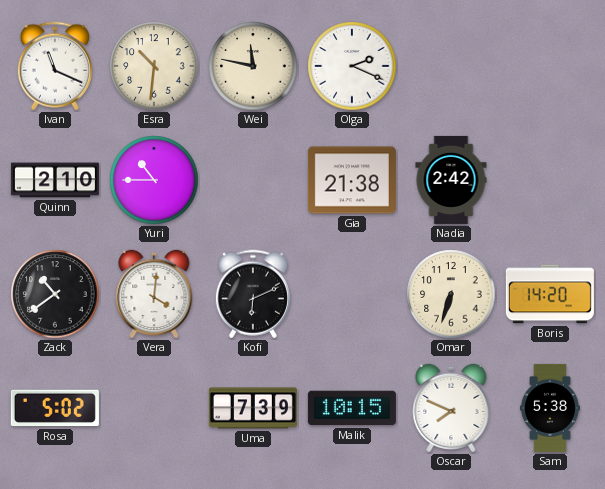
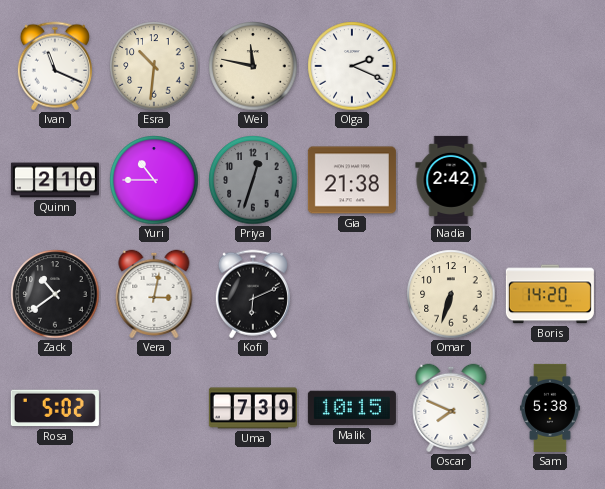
Priya: none -> 12:33 (253, 180)
Vera: 4:01 -> 3:02 (154, 294)
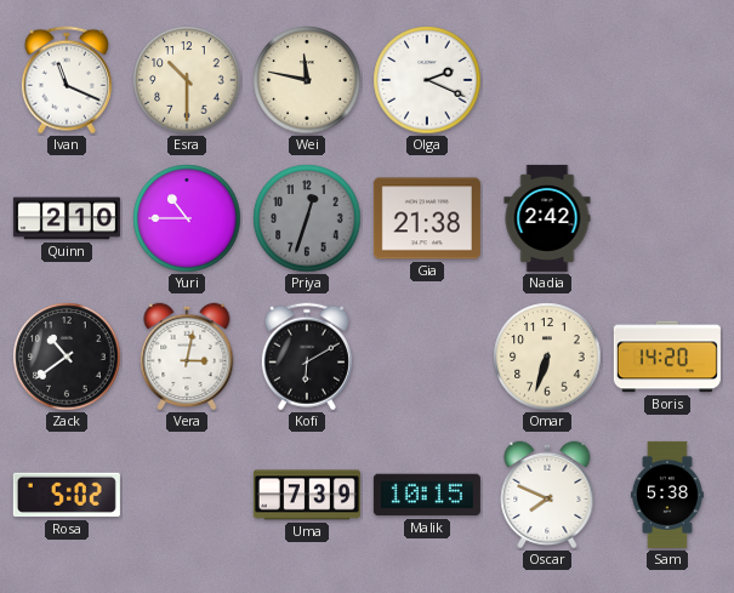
Esra: 10:31 -> 10:30 (187, 80)
Kofi: 6:11 -> 6:10 (307, 357)
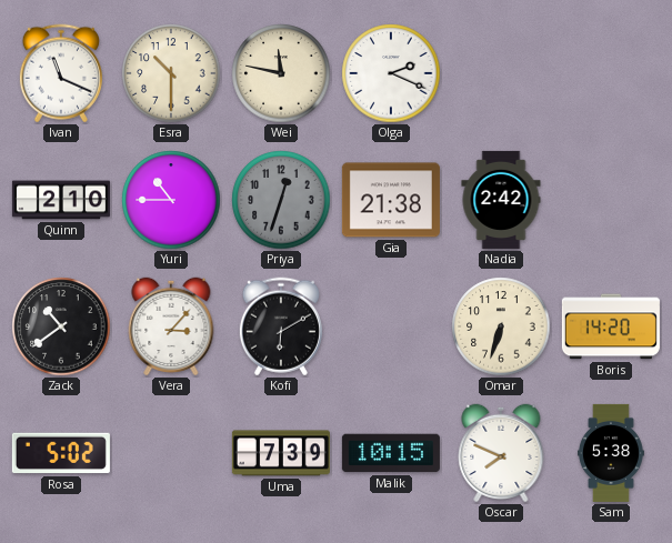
Vera: 3:02 -> 3:07 (171, 326)
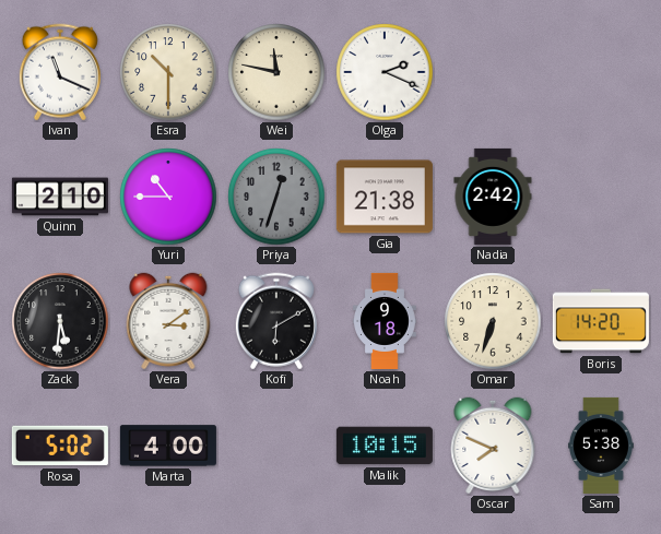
Zack: 10:39 -> 5:31 (60, 321)
Vera: 3:07 -> 3:09 (168, 321)
Noah: none -> 9:18 (386, 321)
Marta: none -> 4:00 (168, 446)
Uma: 7:39 -> none (281, 453)
